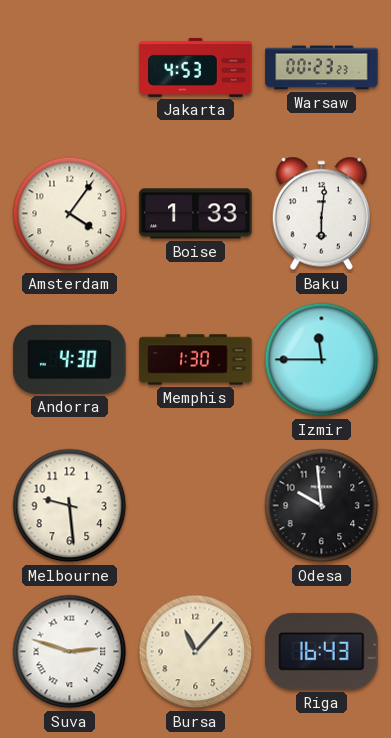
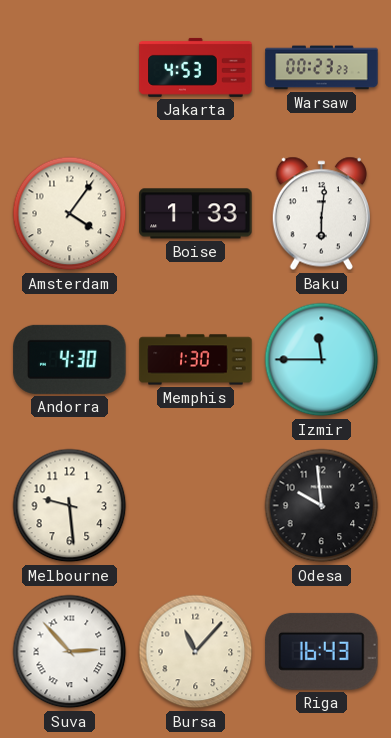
Suva: 2:48 -> 2:53 (70, 652)
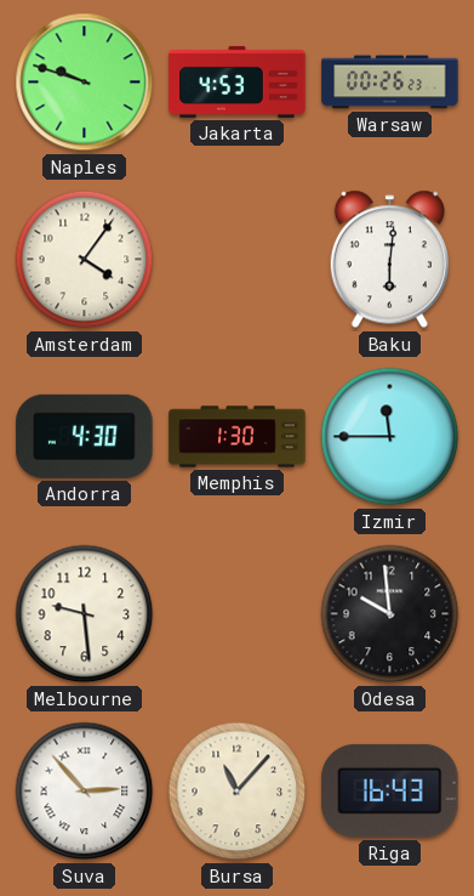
Naples: none -> 9:48 (85, 83)
Warsaw: 00:23 -> 00:26 (390, 83)
Boise: 1:33 -> none (196, 214)
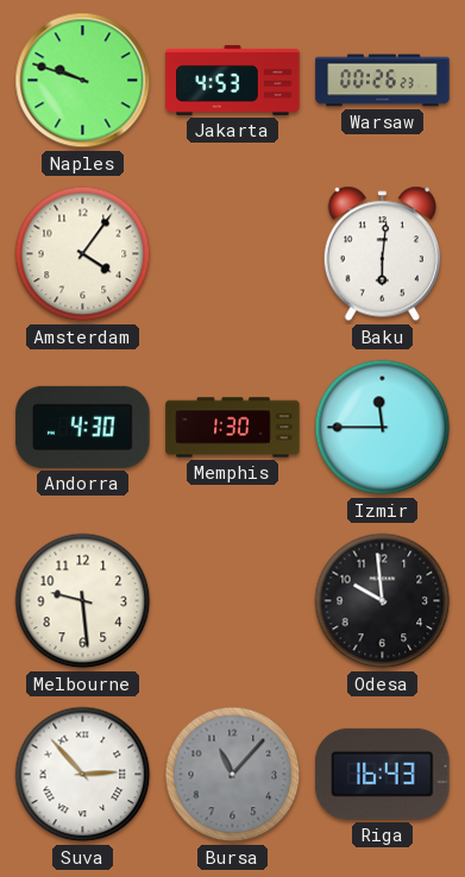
Bursa dial: cream -> grey (233, 775)
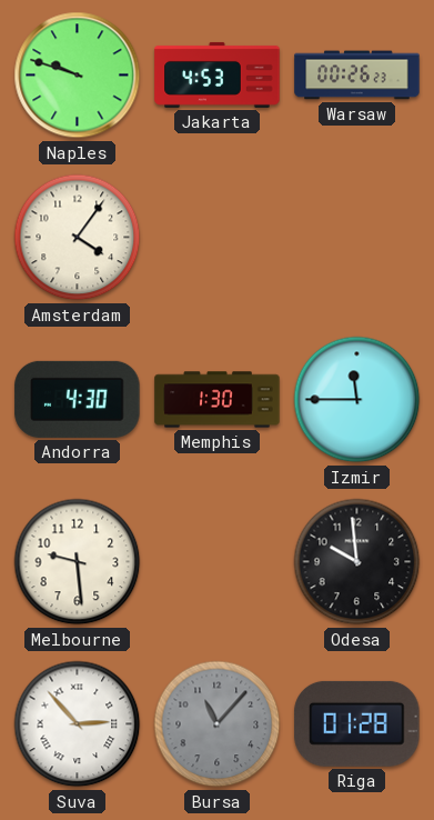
Baku: 6:01 -> none (382, 254)
Riga: 16:43 -> 01:28 (357, 723)
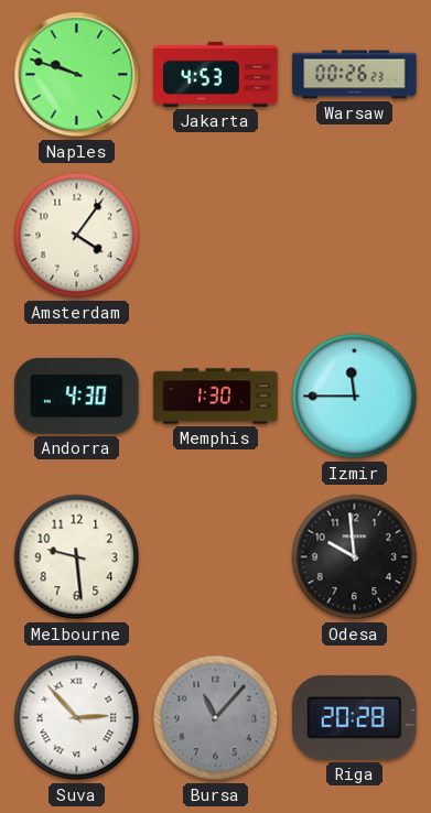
Riga: 01:28 -> 20:28 (355, 717)
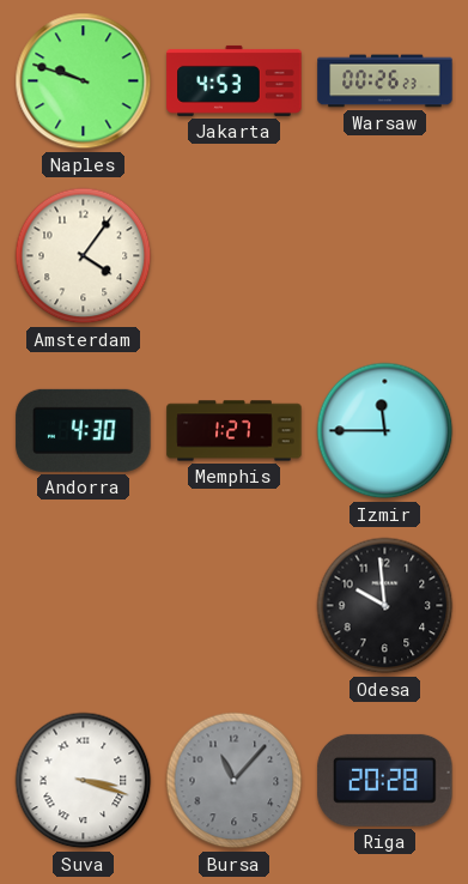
Memphis: 1:30 -> 1:27 (235, 431)
Melbourne: 9:29 -> none (77, 557)
Suva: 2:53 -> 3:18 (84, 781)
